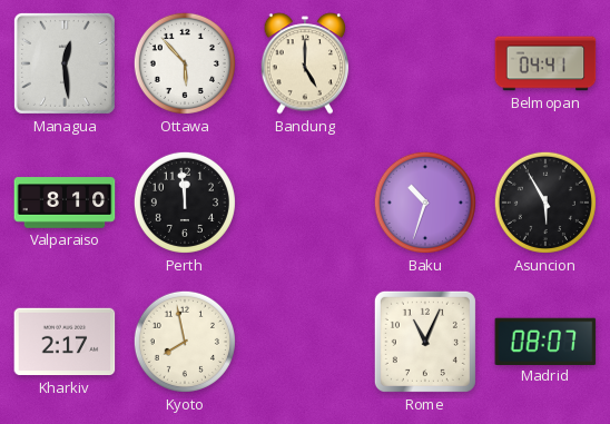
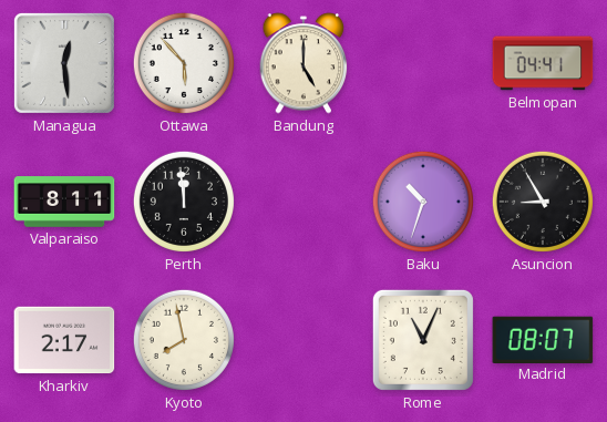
Valparaiso: 8:10 -> 8:11 (64, 202)
Asuncion: 5:55 -> 8:55 (543, 202)
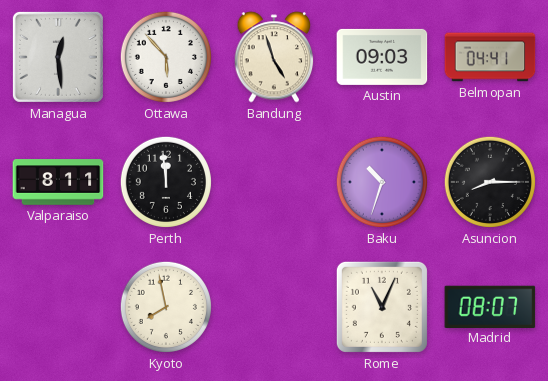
Bandung: 5:00 -> 4:57 (274, 57)
Austin: none -> 09:03 (382, 57)
Asuncion: 8:55 -> 8:15 (490, 182)
Kharkiv: 2:17 -> none (64, 340)
